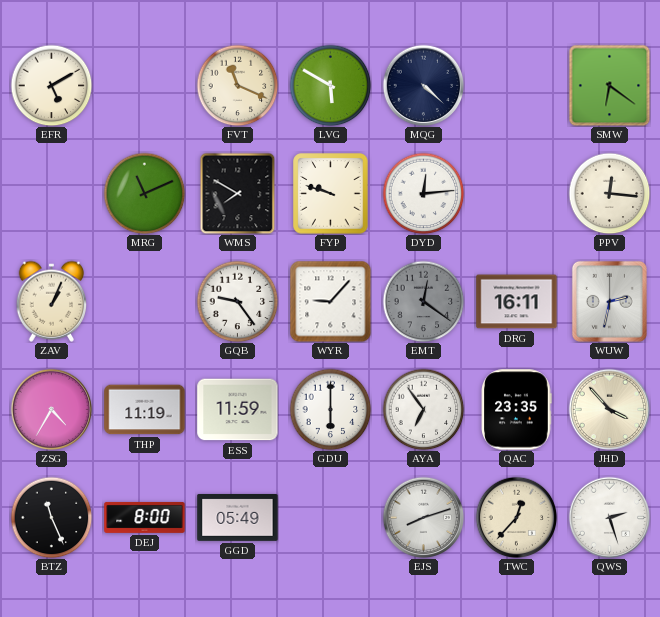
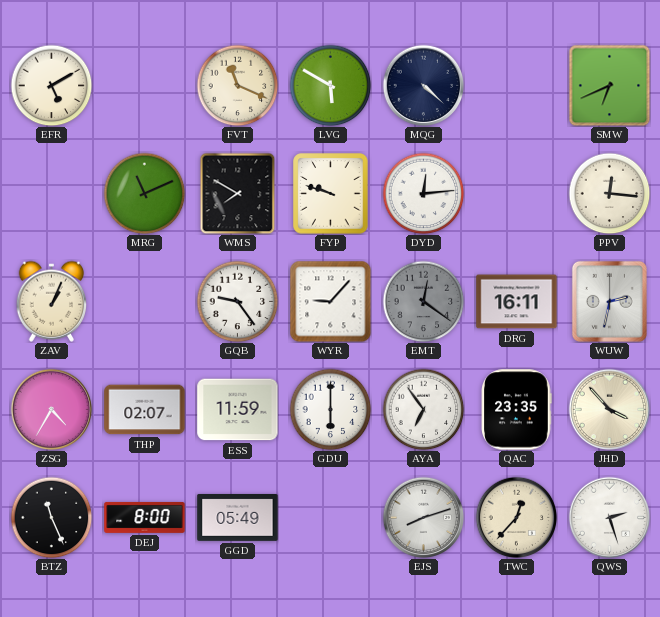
SMW: 6:21 -> 6:41 (609, 85)
THP: 11:19 -> 02:07 (145, 410)
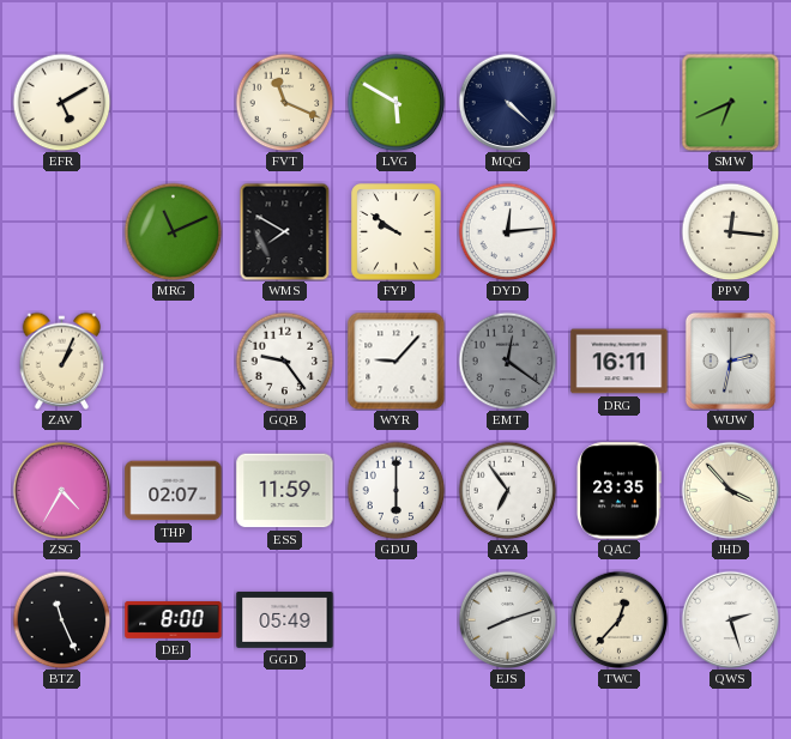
FYP: 9:48 -> 9:51 (397, 232)
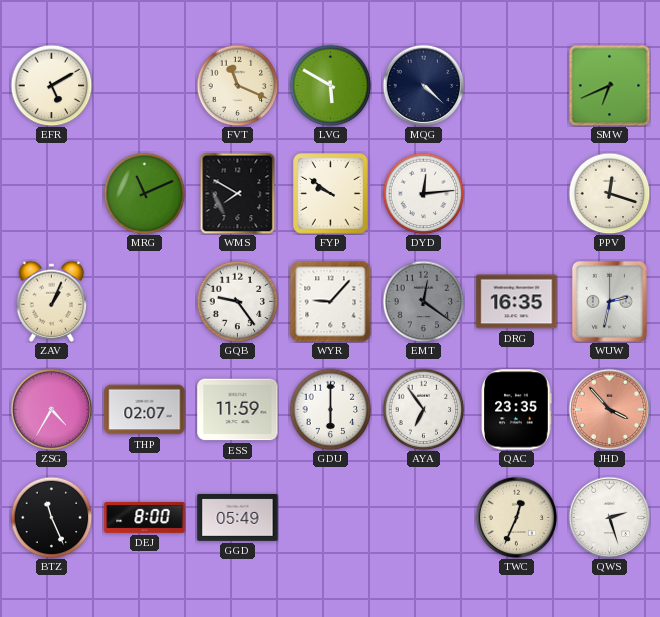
PPV: 12:16 -> 12:18 (609, 193)
DRG: 16:11 -> 16:35 (517, 302)
JHD dial: cream -> salmon (609, 409)
EJS: 8:12 -> none (507, 619)
TWC: 12:37 -> 12:34 (516, 517)
